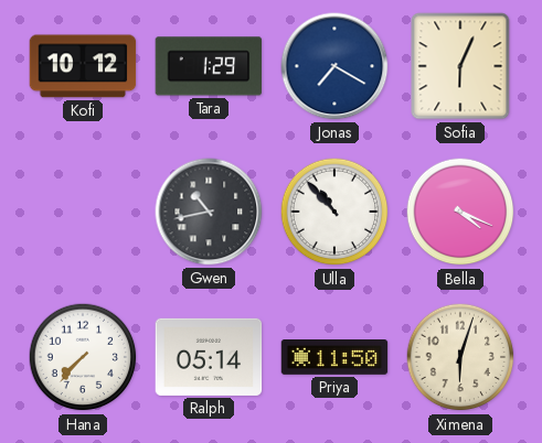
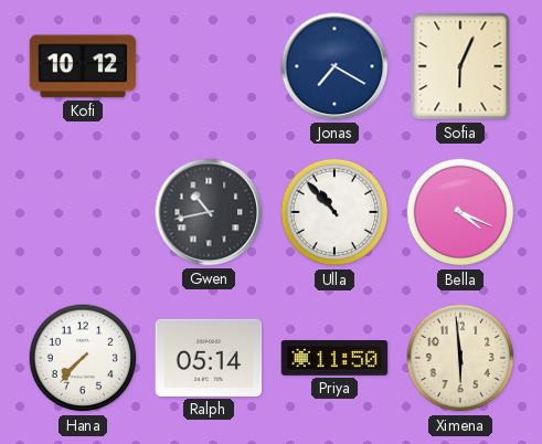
Tara: 1:29 -> none (209, 66)
Ximena: 6:03 -> 5:59 (460, 358)
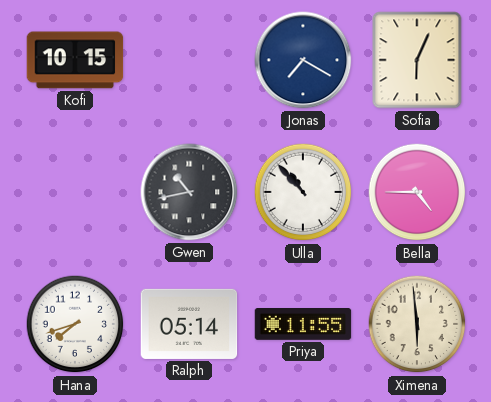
Kofi: 10:12 -> 10:15 (75, 60)
Bella: 4:19 -> 4:45 (417, 192)
Hana: 7:37 -> 7:42 (75, 324)
Priya: 11:50 -> 11:55 (303, 325)
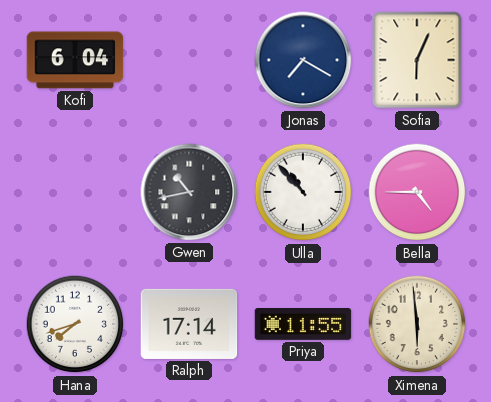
Kofi: 10:15 -> 6:04 (75, 60)
Ralph: 05:14 -> 17:14 (189, 324)
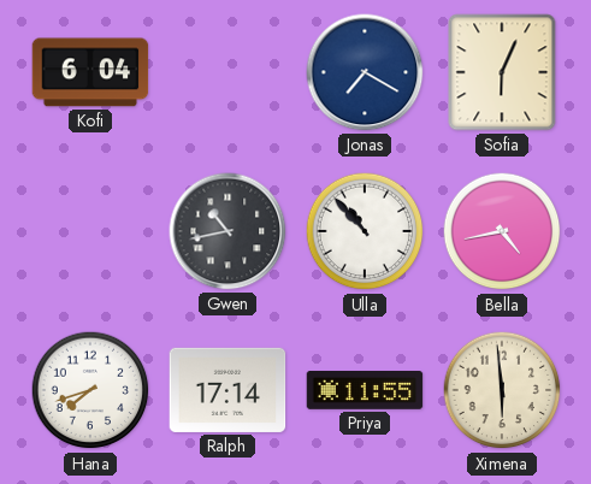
Bella: 4:45 -> 4:43 (502, 231)
